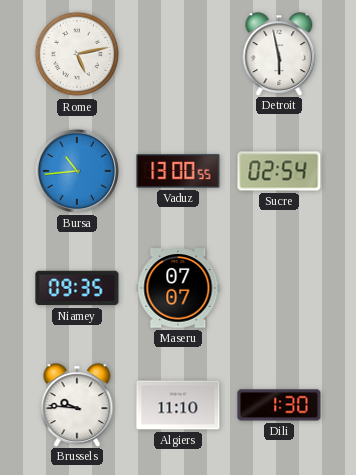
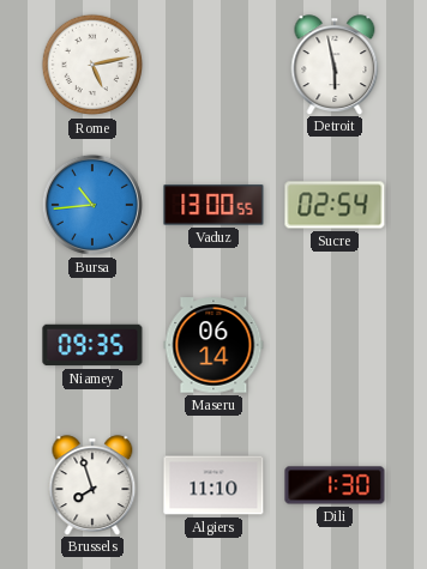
Maseru: 07:07 -> 06:14 (213, 345)
Brussels: 9:46 -> 7:57 (92, 485)
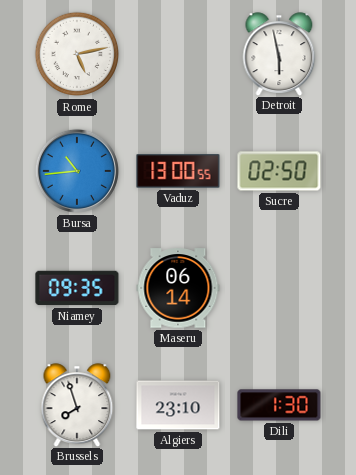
Sucre: 02:54 -> 02:50 (279, 171)
Algiers: 11:10 -> 23:10 (178, 405)
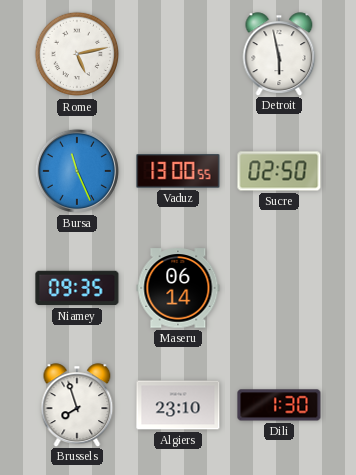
Bursa: 10:44 -> 11:26 (77, 171)
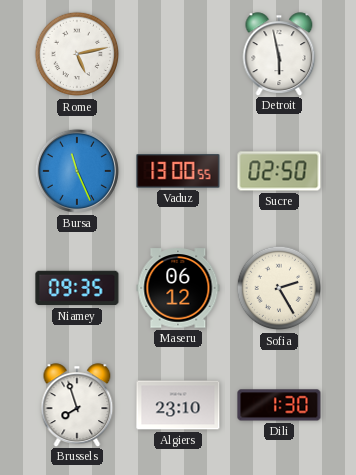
Maseru: 06:14 -> 06:12 (178, 288)
Sofia: none -> 2:25 (279, 288)
